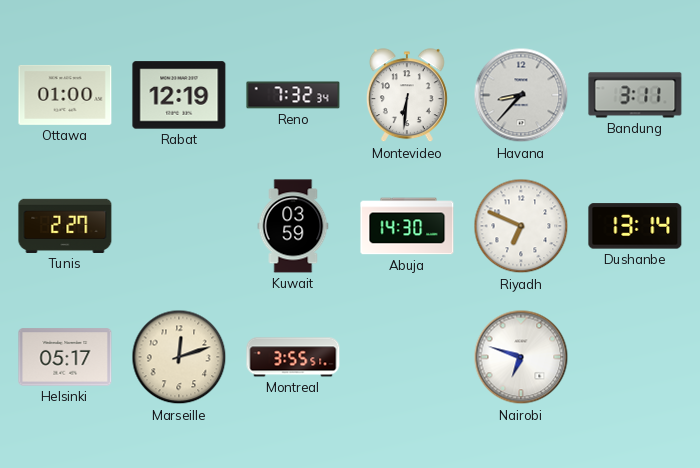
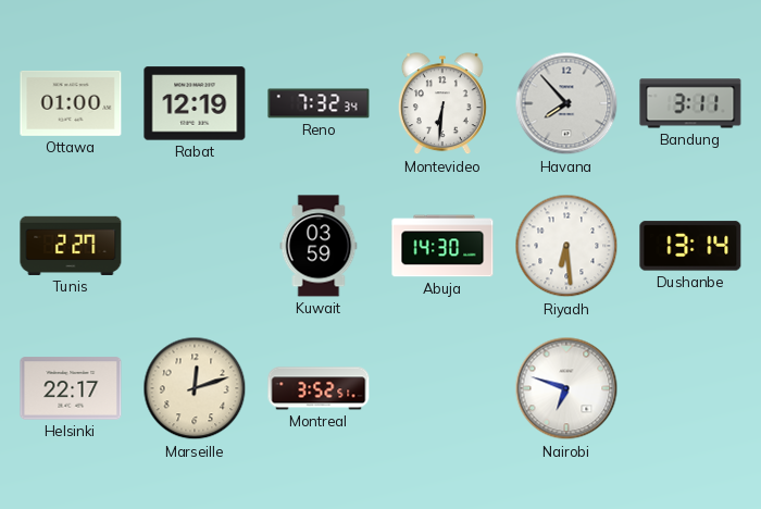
Havana: 8:37 -> 7:53 (566, 103)
Riyadh: 6:49 -> 6:29 (566, 246)
Helsinki: 05:17 -> 22:17 (71, 388)
Montreal: 3:55 -> 3:52 (319, 388)
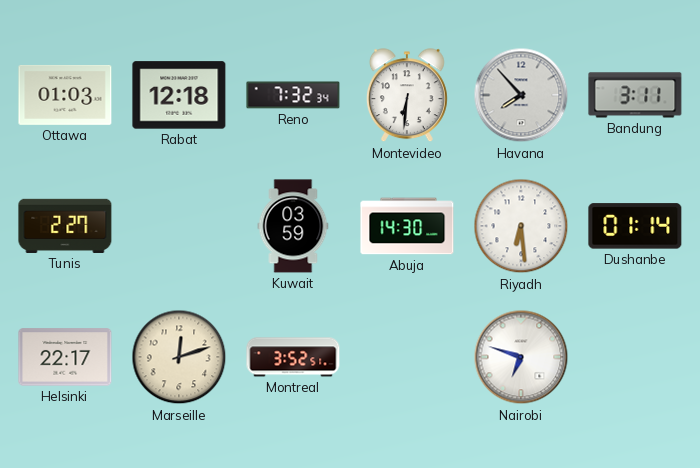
Ottawa: 01:00 -> 01:03 (65, 95)
Rabat: 12:19 -> 12:18 (179, 95)
Dushanbe: 13:14 -> 01:14 (635, 226)
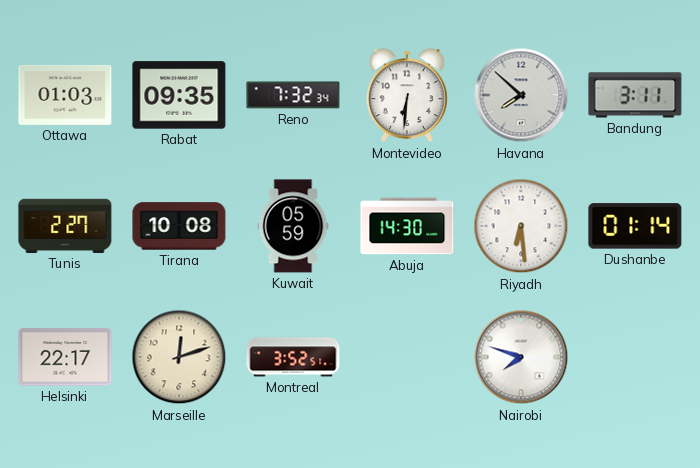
Rabat: 12:18 -> 09:35 (179, 95)
Havana: 7:53 -> 7:52 (521, 95)
Tirana: none -> 10:08 (179, 226)
Kuwait: 03:59 -> 05:59 (293, 226)
Nairobi: 6:48 -> 7:48 (521, 357)
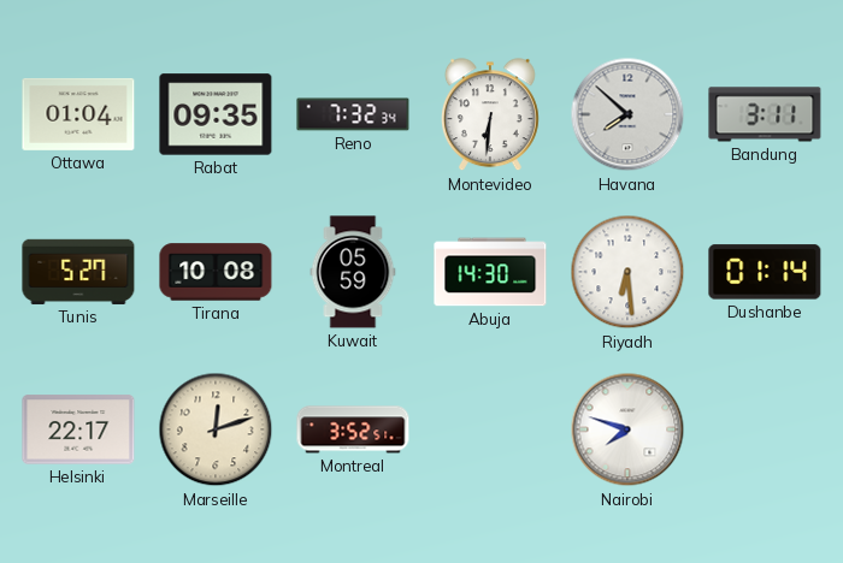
Ottawa: 01:03 -> 01:04 (78, 114)
Tunis: 2:27 -> 5:27 (78, 272)
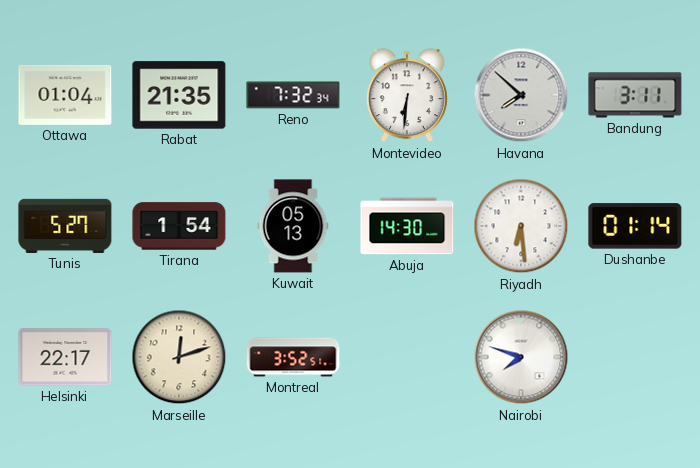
Rabat: 09:35 -> 21:35 (179, 95)
Tirana: 10:08 -> 1:54 (179, 226)
Kuwait: 05:59 -> 05:13 (293, 226)
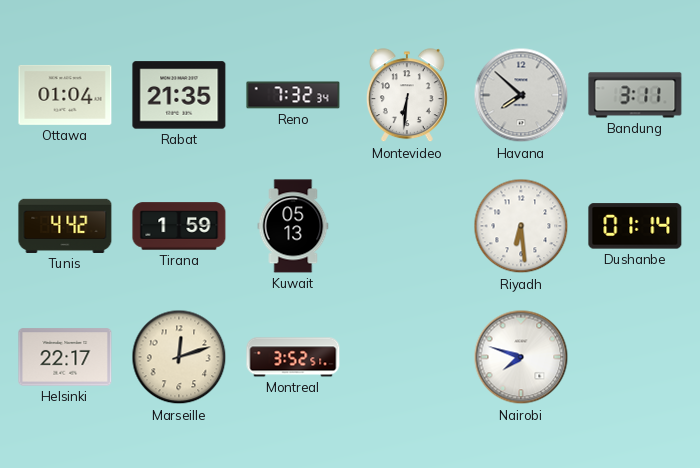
Tunis: 5:27 -> 4:42 (65, 226)
Tirana: 1:54 -> 1:59 (179, 226)
Abuja: 14:30 -> none (407, 226)
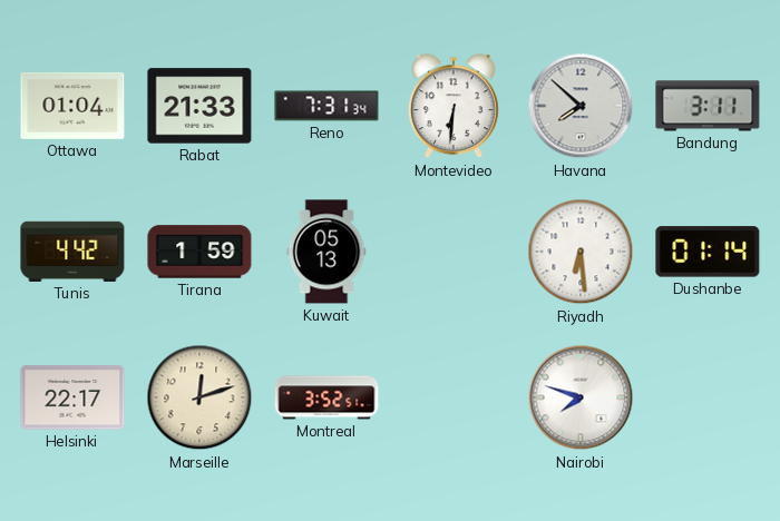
Rabat: 21:35 -> 21:33 (199, 106)
Reno: 7:32 -> 7:31 (326, 106)
